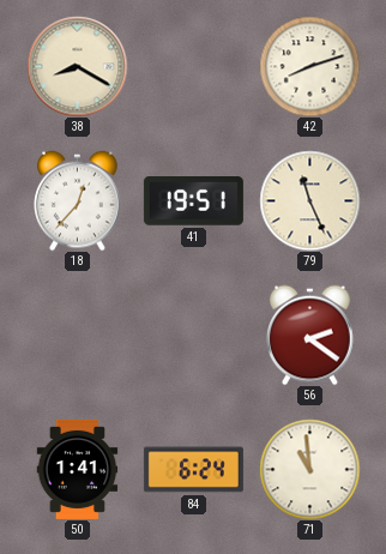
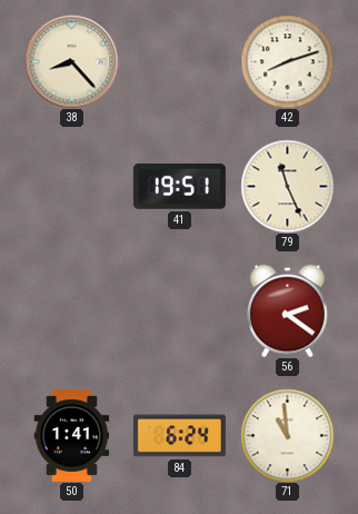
38: 8:20 -> 8:23 (71, 61)
18: 12:37 -> none (78, 200)
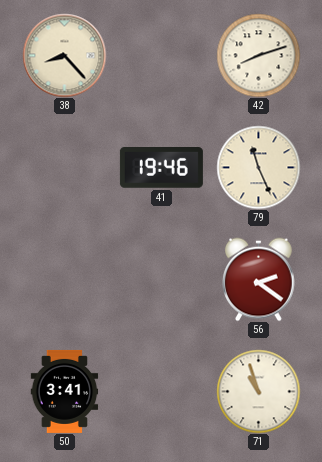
41: 19:51 -> 19:46 (161, 168)
50: 1:41 -> 3:41 (65, 391)
84: 6:24 -> none (179, 436)
71: 10:59 -> 10:57 (258, 391)
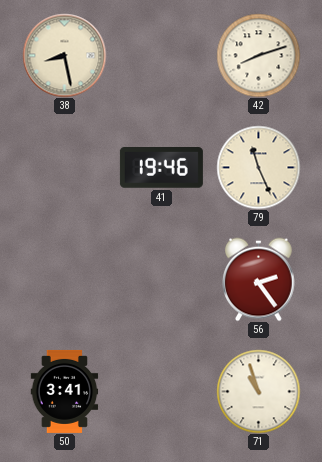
38: 8:23 -> 8:28 (64, 55)
56: 2:21 -> 2:24 (259, 279)
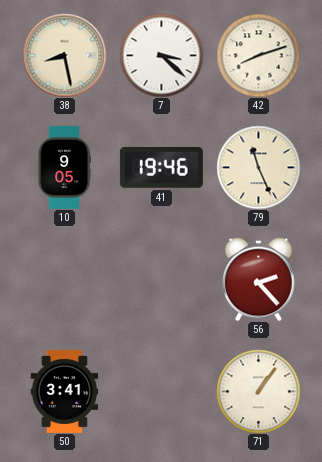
7: none -> 3:22 (161, 55)
10: none -> 9:05 (64, 167)
56: 2:24 -> 2:23 (259, 279)
71: 10:57 -> 1:06 (258, 391)
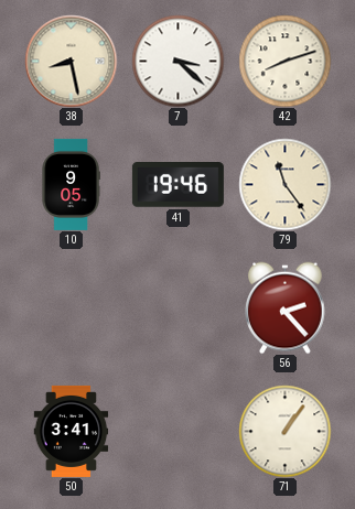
79: 11:26 -> 11:24 (284, 184)
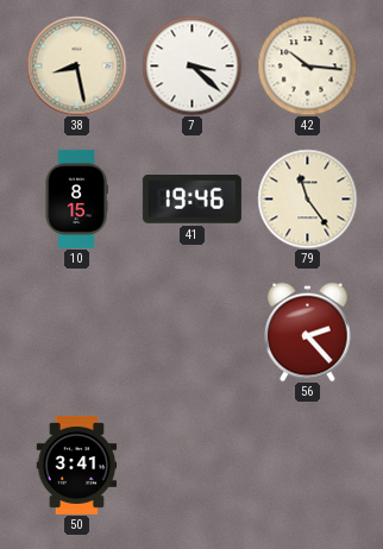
42: 8:12 -> 10:16 (307, 65)
10: 9:05 -> 8:15 (76, 198)
71: 1:06 -> none (284, 431)
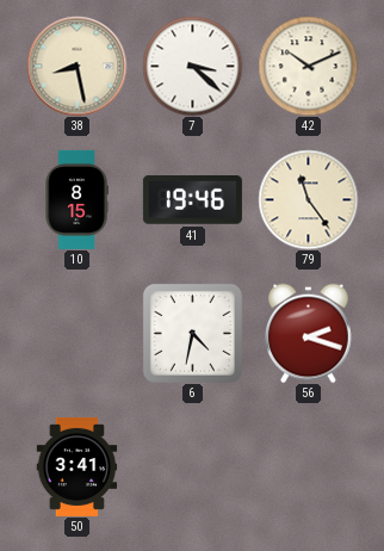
42: 10:16 -> 10:11 (308, 66)
6: none -> 4:32 (192, 333)
56: 2:23 -> 2:18 (309, 333)
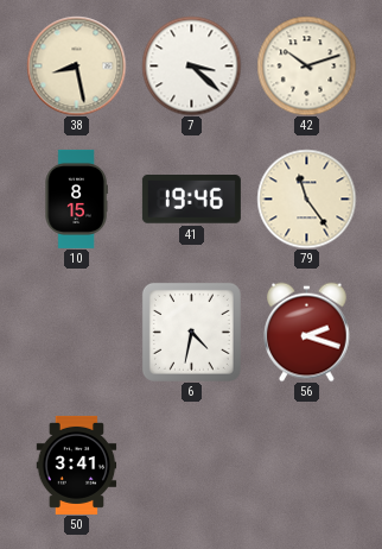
42: 10:11 -> 10:12 (306, 65)
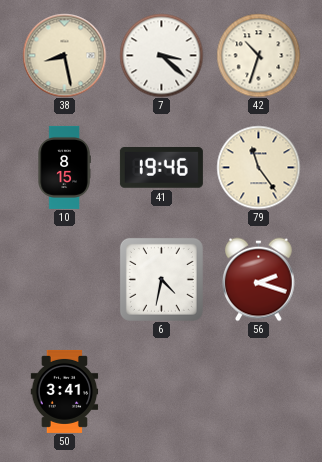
42: 10:12 -> 10:33 (258, 55)
